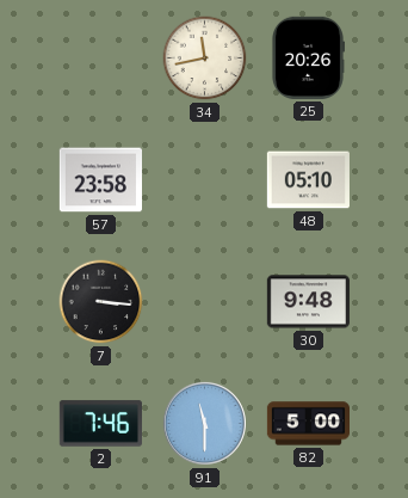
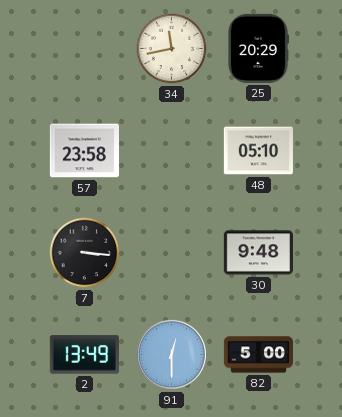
25: 20:26 -> 20:29 (258, 48)
2: 7:46 -> 13:49 (84, 355)
91: 11:30 -> 12:30 (171, 354)
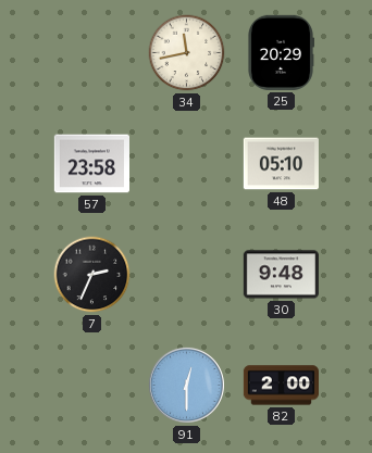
7: 3:16 -> 2:34 (92, 275)
2: 13:49 -> none (84, 355)
82: 5:00 -> 2:00 (281, 386)
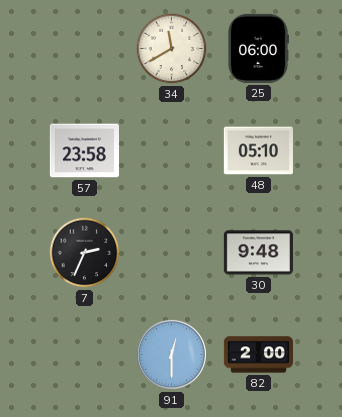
34: 11:43 -> 11:40 (172, 49)
25: 20:29 -> 06:00 (258, 48)
